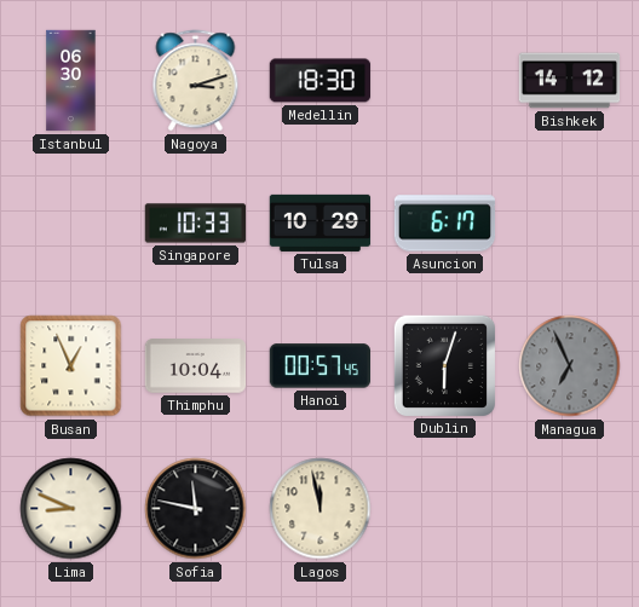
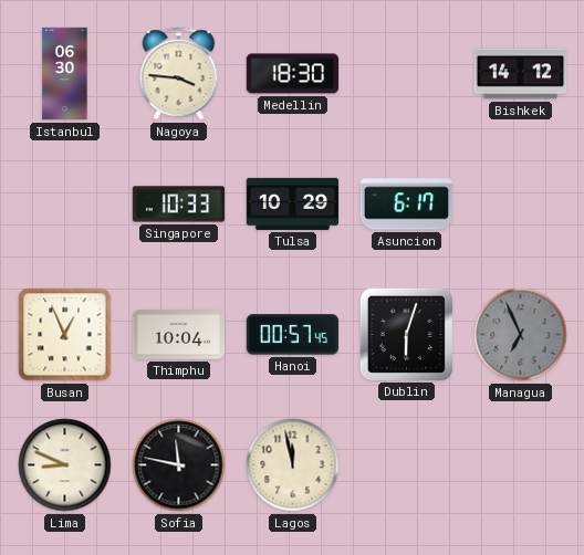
Nagoya: 3:12 -> 3:46 (179, 74)
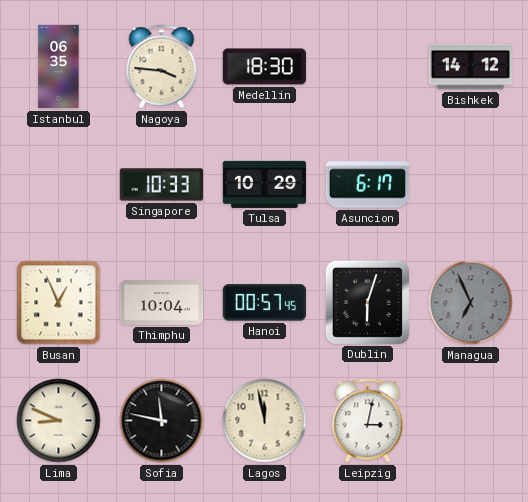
Istanbul: 06:30 -> 06:35 (59, 67)
Leipzig: none -> 3:02 (368, 421)
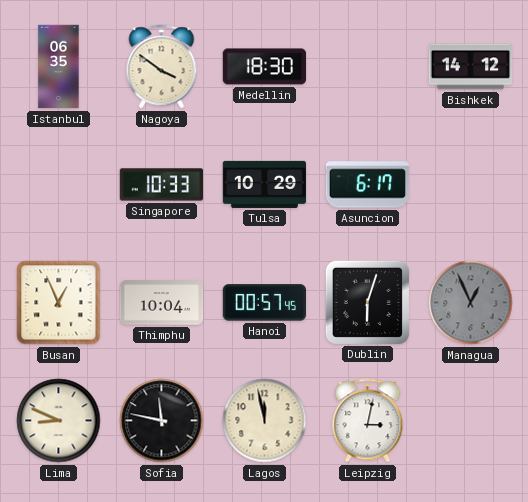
Nagoya: 3:46 -> 3:51 (162, 67)
Managua: 6:56 -> 12:56 (471, 303)
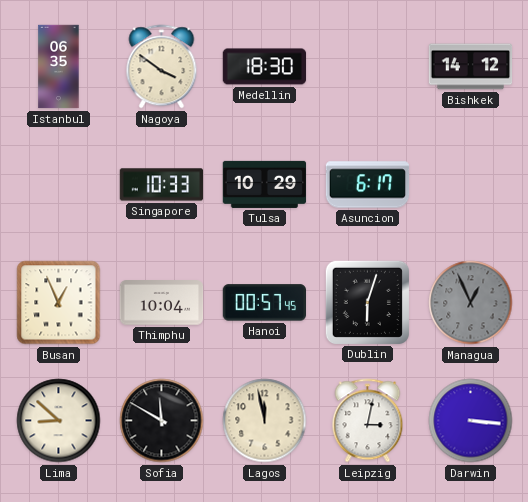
Lima: 8:49 -> 8:52 (59, 421)
Sofia: 11:47 -> 11:50 (162, 421)
Darwin: none -> 3:16 (471, 421)
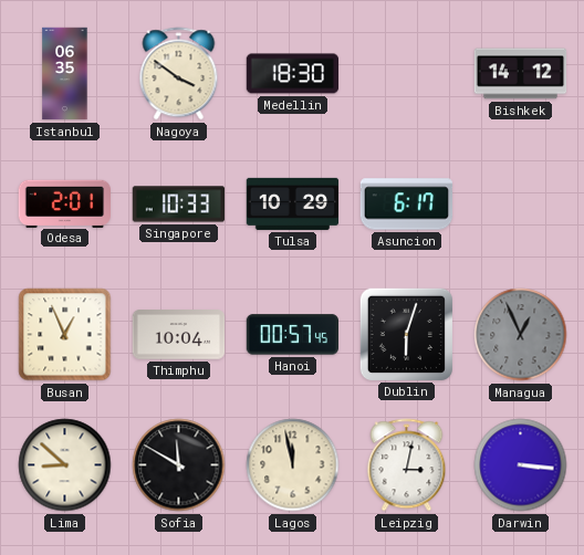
Odesa: none -> 2:01 (64, 203)
